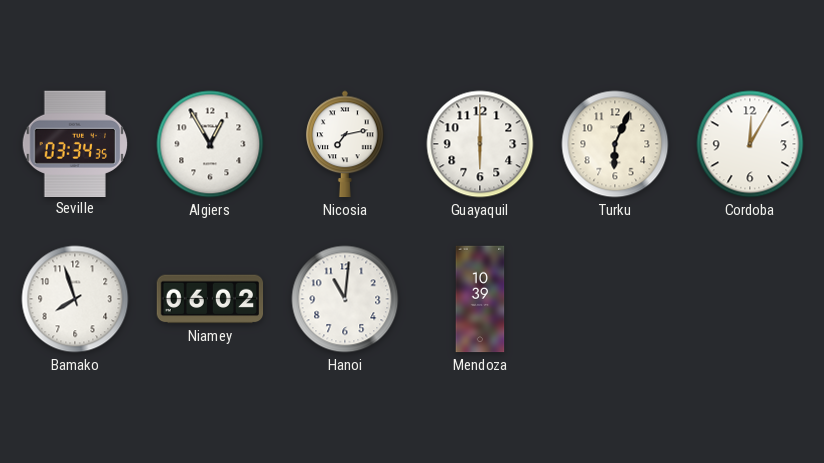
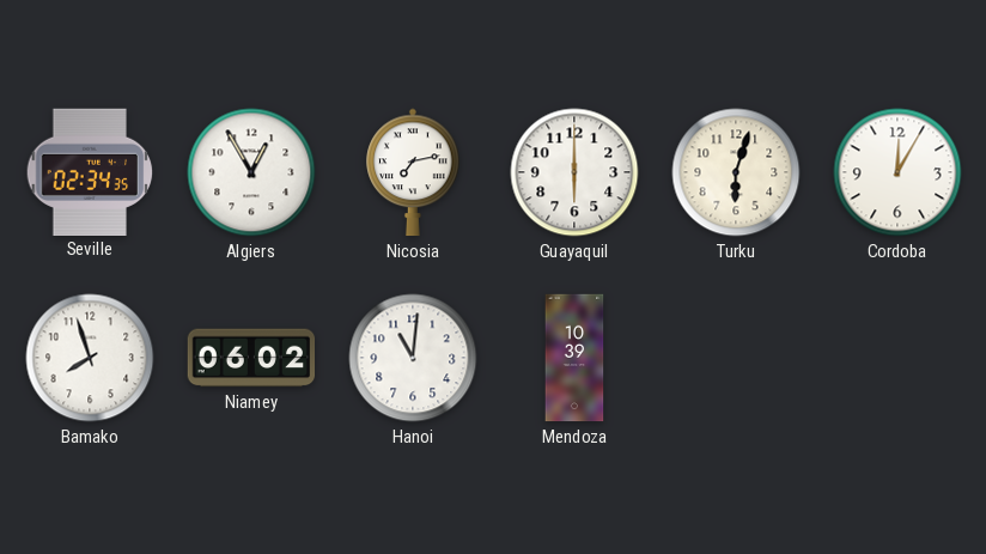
Seville: 03:34 -> 02:34 (90, 171)
Turku: 6:04 -> 6:03 (736, 172)
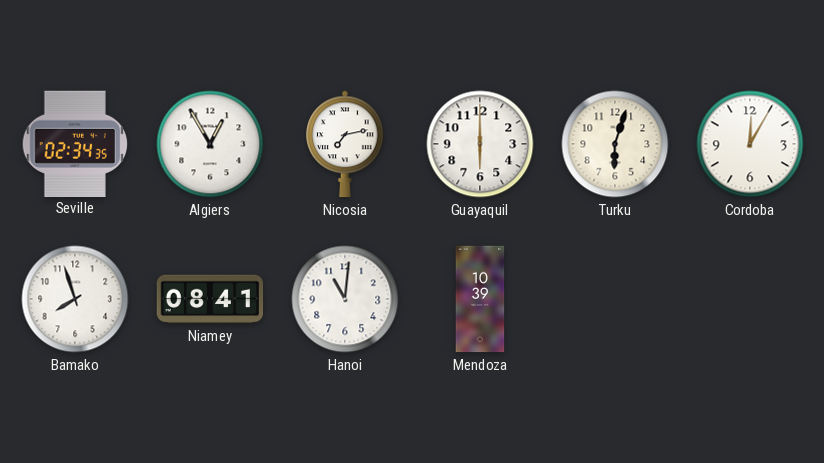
Niamey: 06:02 -> 08:41 (210, 299)
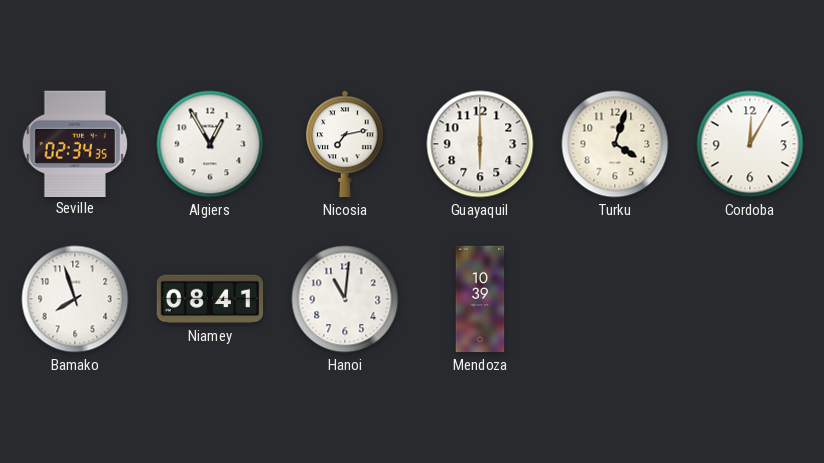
Turku: 6:03 -> 4:03 (615, 144)
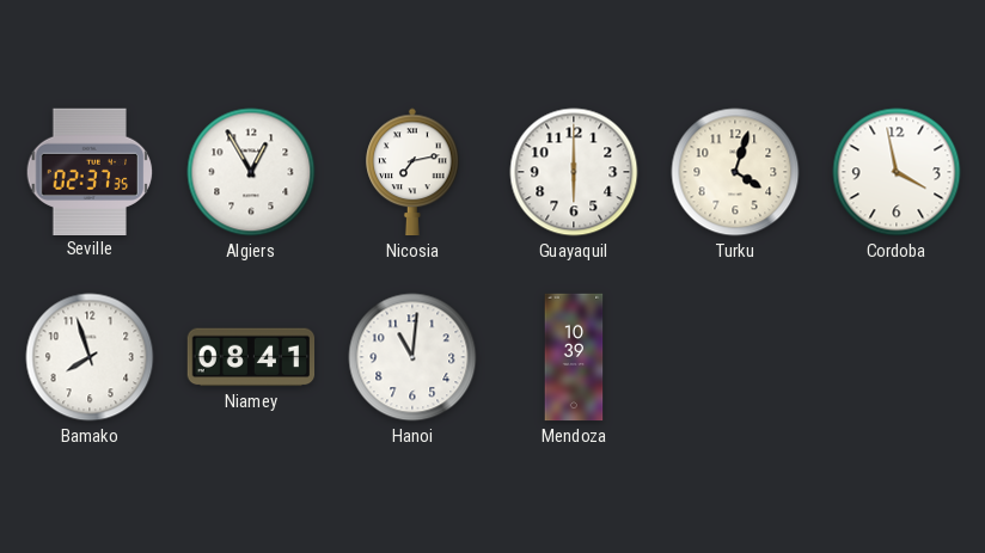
Seville: 02:34 -> 02:37 (90, 171)
Cordoba: 12:05 -> 3:58 (897, 172)
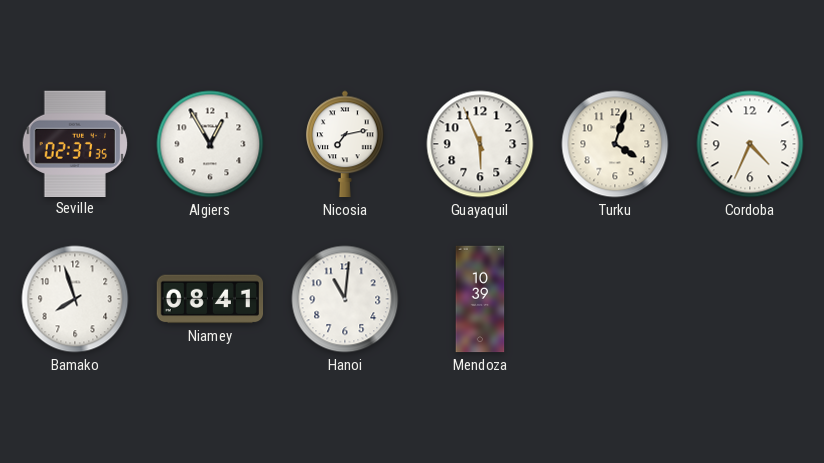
Guayaquil: 6:00 -> 5:56 (480, 144)
Cordoba: 3:58 -> 4:34 (750, 144)
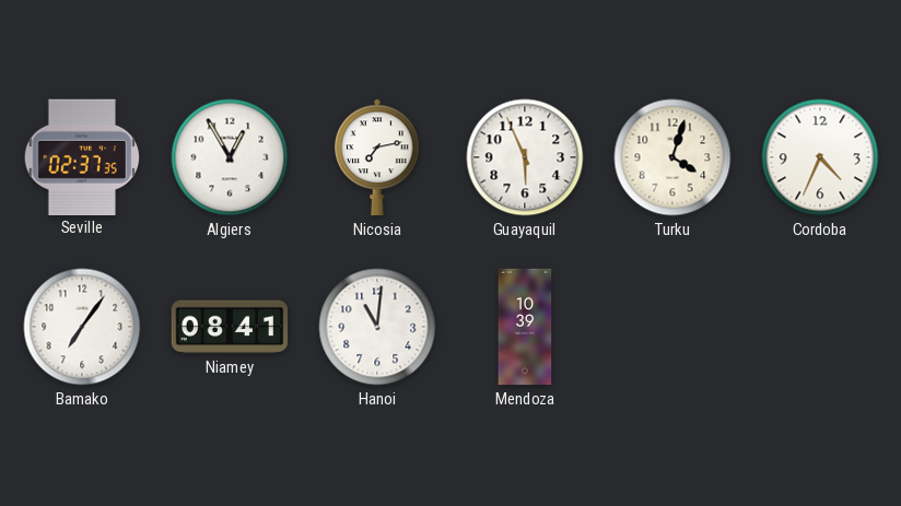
Bamako: 7:57 -> 7:06 (82, 327)
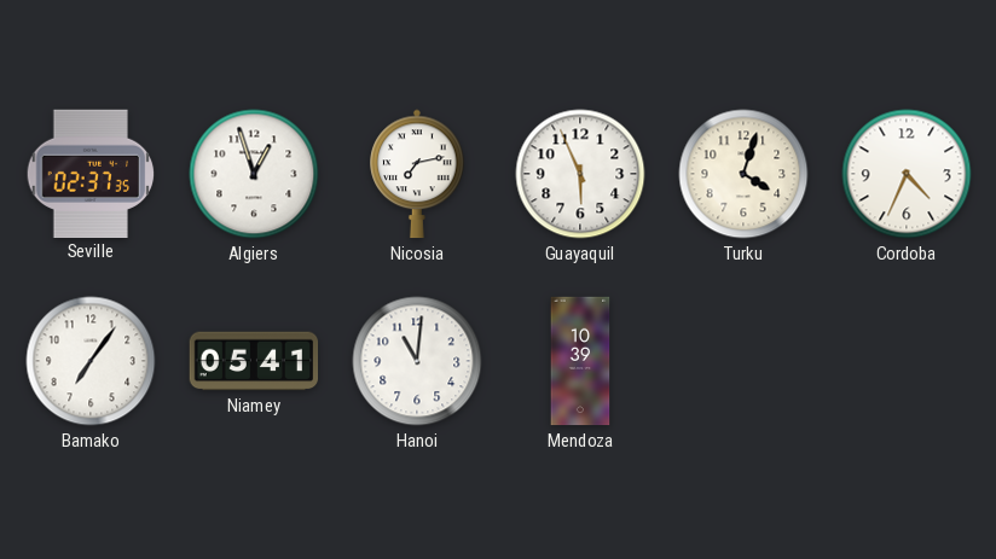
Algiers: 12:55 -> 12:57 (254, 174)
Niamey: 08:41 -> 05:41 (254, 361)
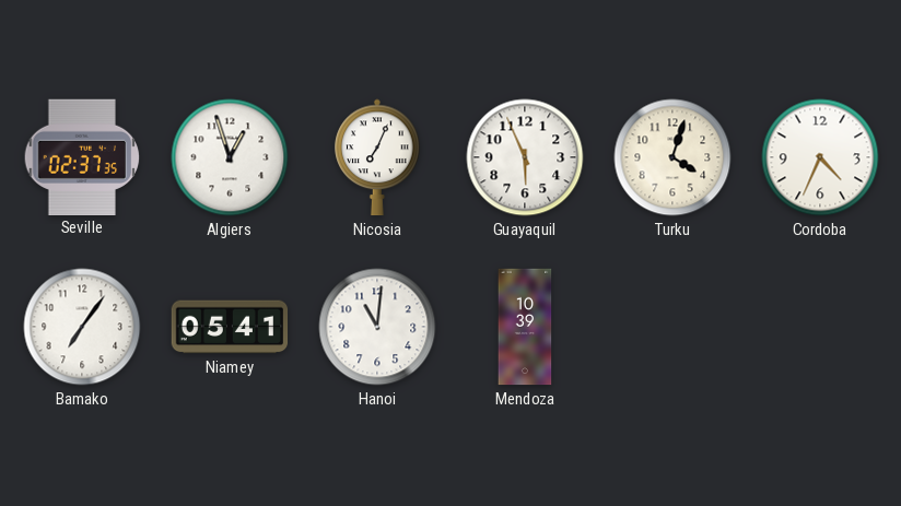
Nicosia: 7:13 -> 7:04 (377, 157)
